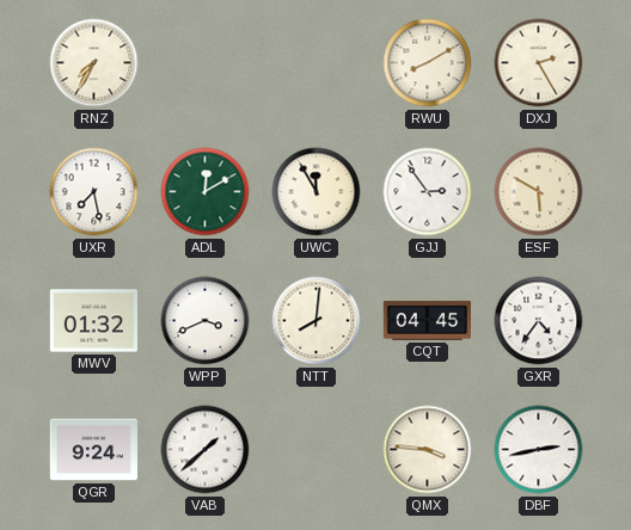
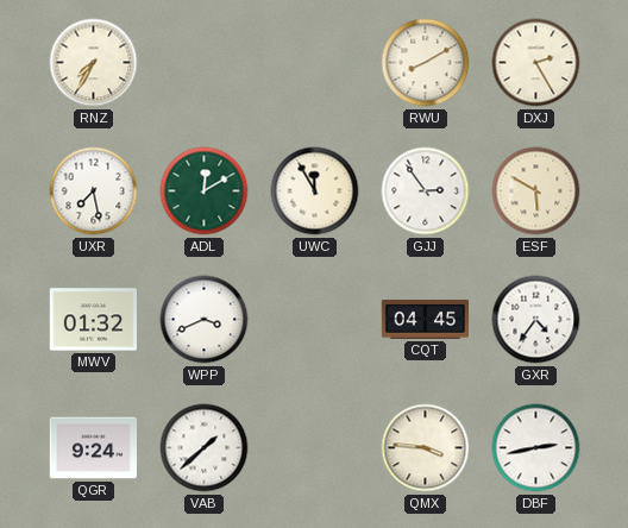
NTT: 8:01 -> none (317, 321)
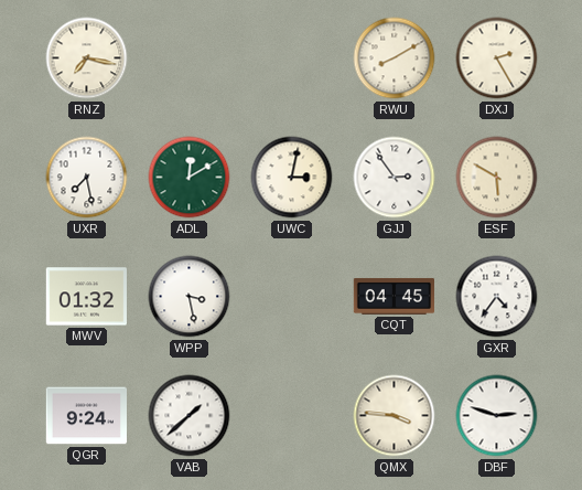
RNZ: 7:35 -> 7:17 (87, 58)
UWC: 11:55 -> 3:02 (292, 178)
WPP: 3:41 -> 3:28 (190, 297)
DBF: 2:43 -> 2:48 (497, 416)
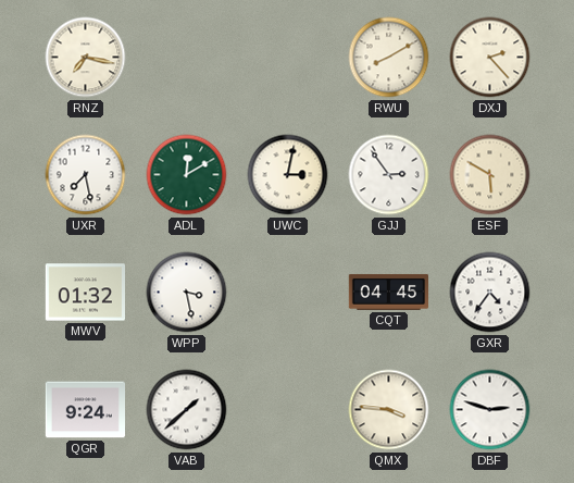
DXJ: 2:25 -> 2:23 (490, 58)
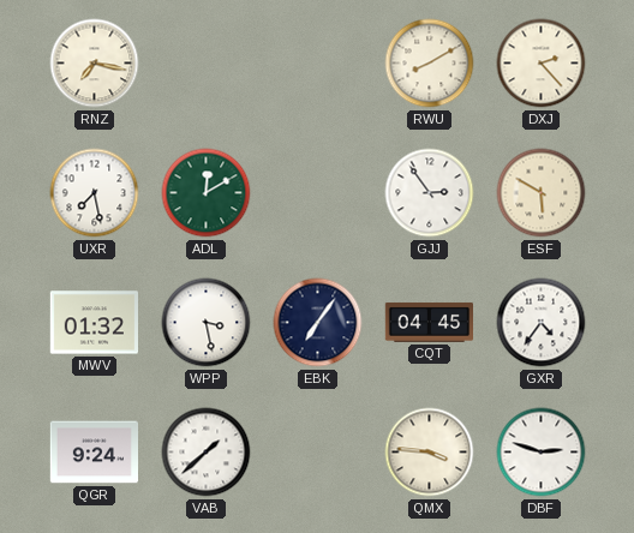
UWC: 3:02 -> none (288, 175)
EBK: none -> 7:06 (318, 323)
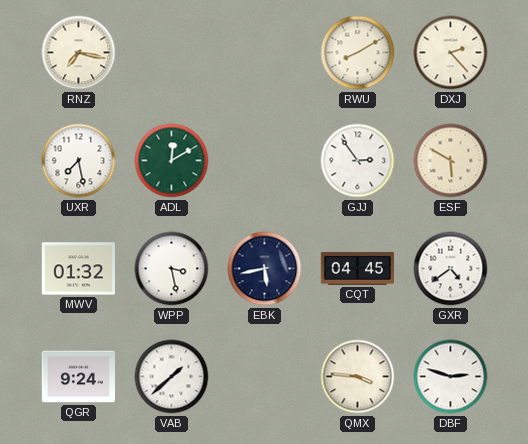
EBK: 7:06 -> 5:43 (265, 269)
GXR: 4:36 -> 4:39 (451, 269)
